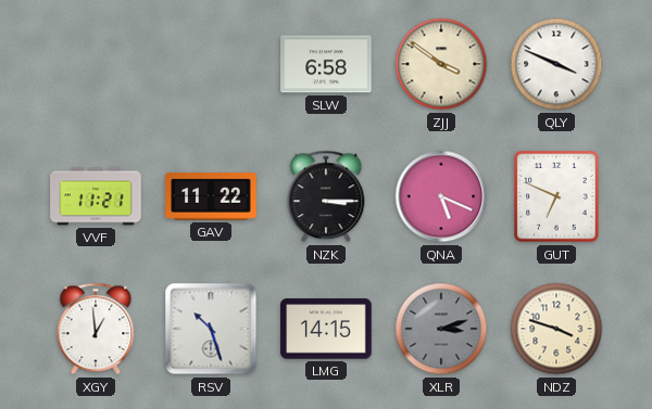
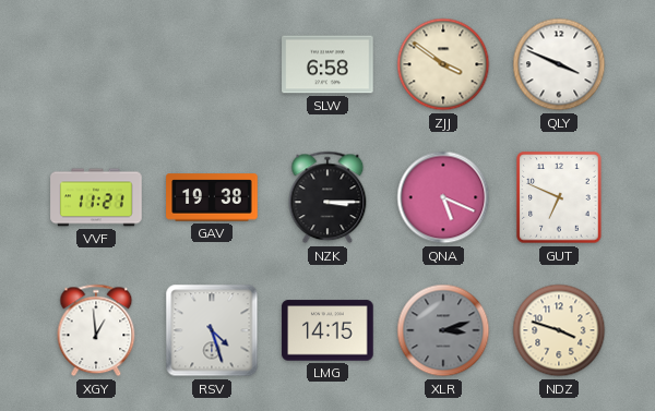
GAV: 11:22 -> 19:38 (212, 197)
RSV: 10:27 -> 4:27 (212, 330)
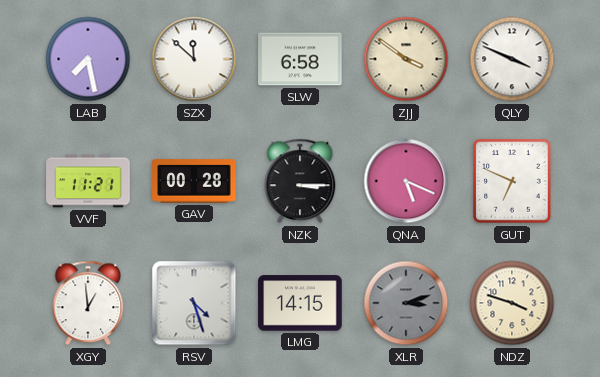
LAB: none -> 7:28 (88, 59)
SZX: none -> 11:52 (194, 59)
GAV: 19:38 -> 00:28 (194, 181)
